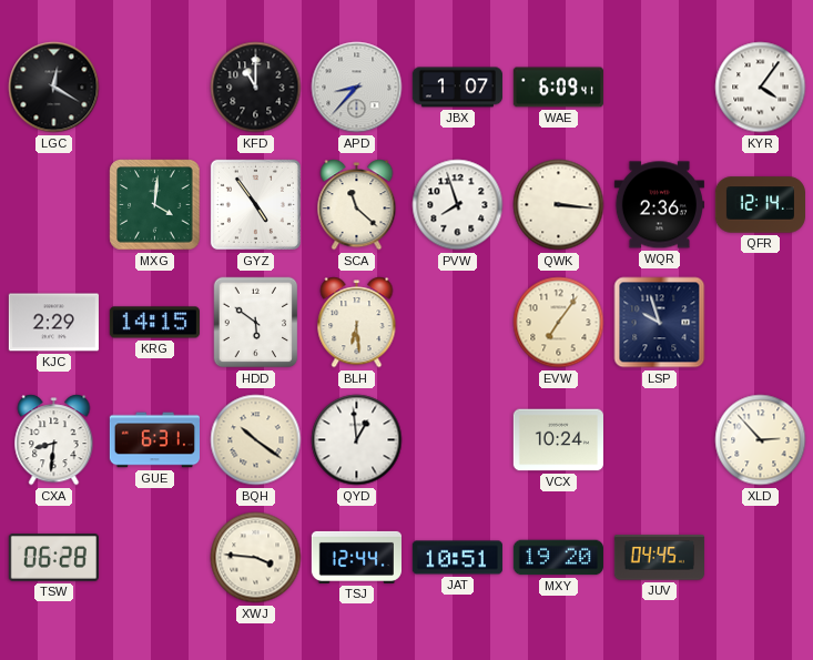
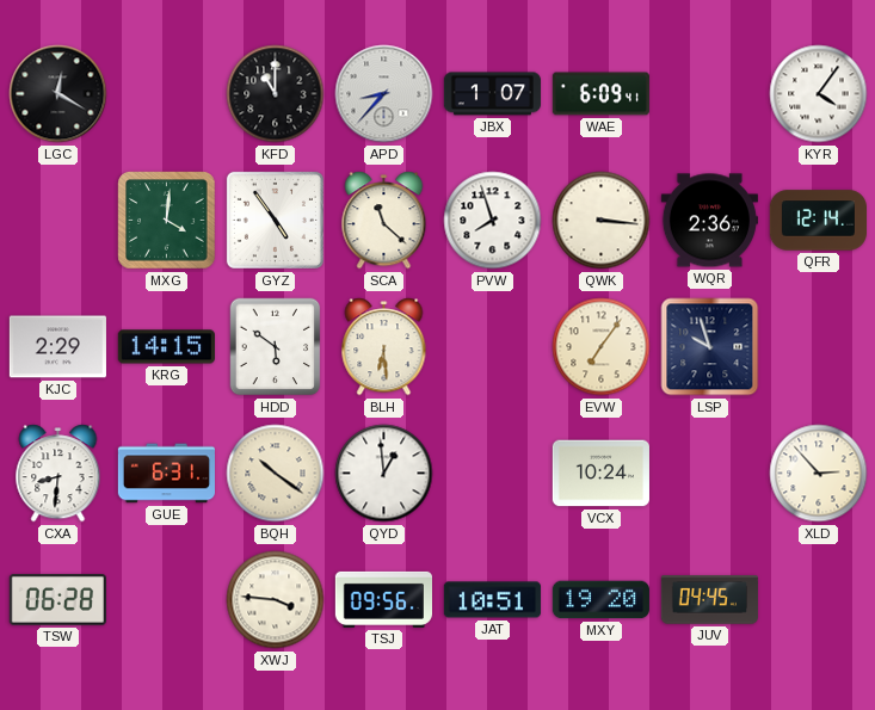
TSJ: 12:44 -> 09:56 (383, 599)
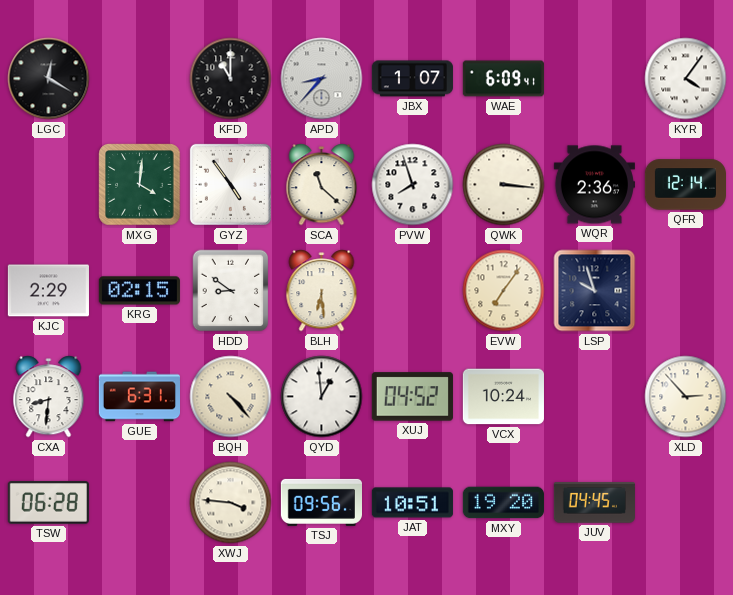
KRG: 14:15 -> 02:15 (139, 291)
HDD: 5:51 -> 8:51 (231, 291)
BQH: 10:21 -> 4:23 (231, 397)
XUJ: none -> 04:52 (412, 397)
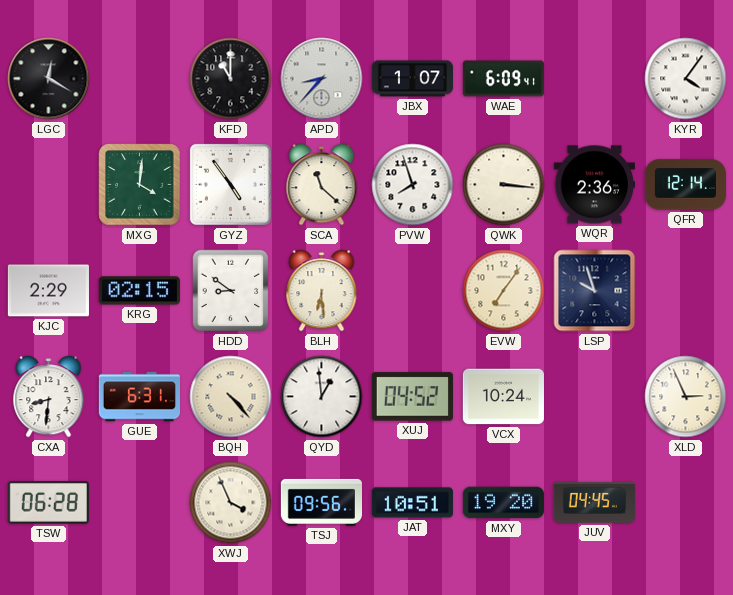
XLD: 2:53 -> 2:56 (686, 397)
XWJ: 3:46 -> 3:56 (231, 503)
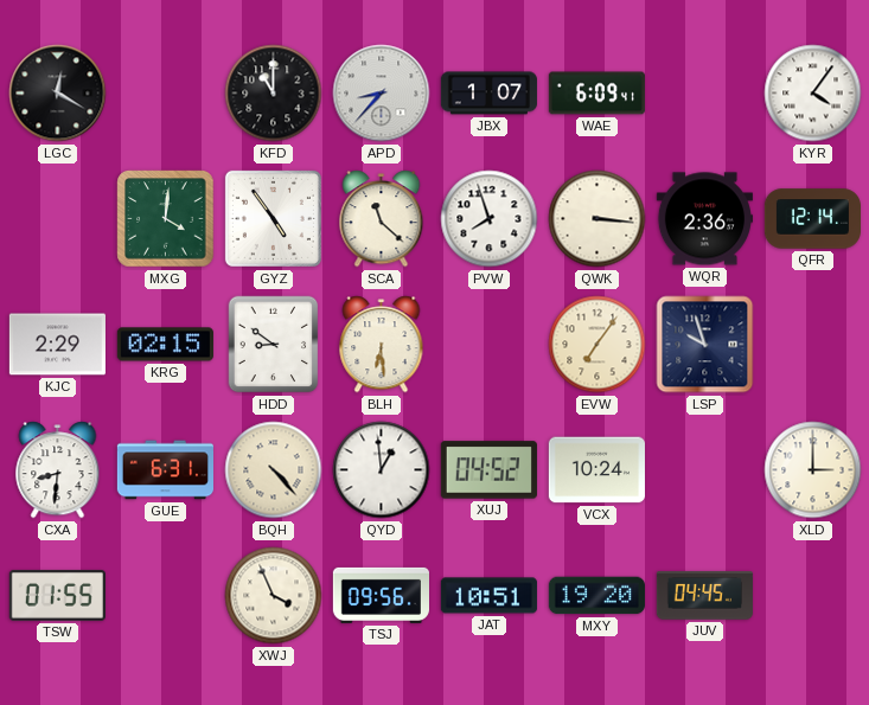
XLD: 2:56 -> 3:00 (813, 470)
TSW: 06:28 -> 01:55 (57, 596)
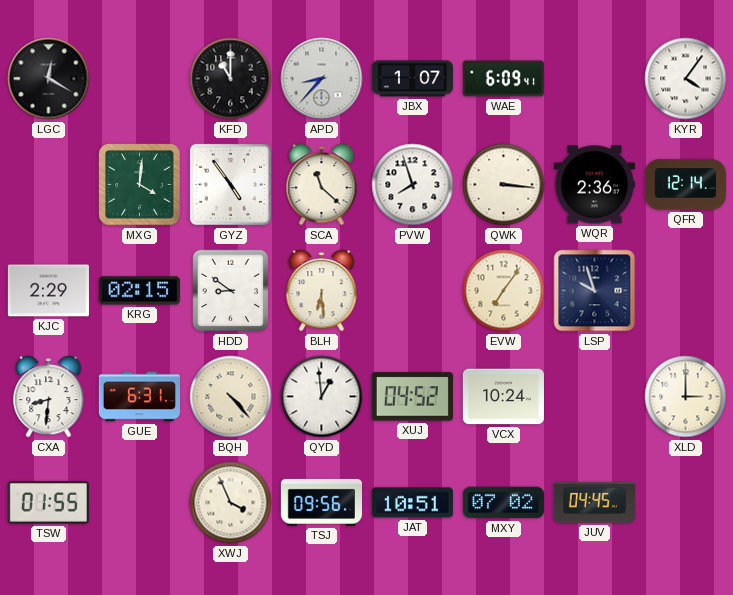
MXY: 19:20 -> 07:02 (503, 503)
